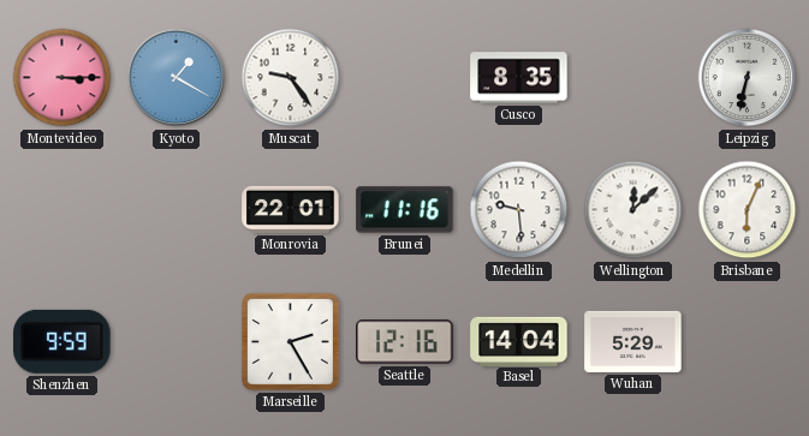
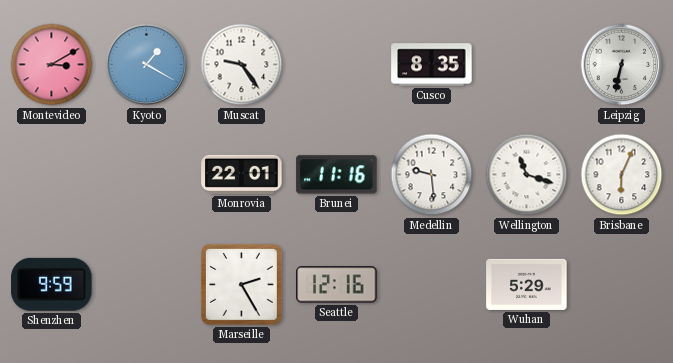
Montevideo: 3:15 -> 3:10 (52, 65)
Wellington: 12:08 -> 11:18 (527, 175)
Basel: 14:04 -> none (519, 341)
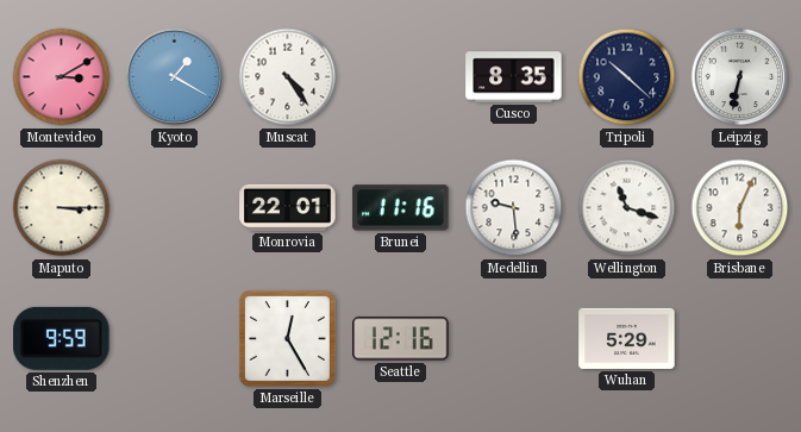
Muscat: 9:24 -> 4:24 (288, 77)
Tripoli: none -> 10:22 (627, 77)
Maputo: none -> 3:15 (62, 208)
Marseille: 2:25 -> 12:25 (287, 338)
